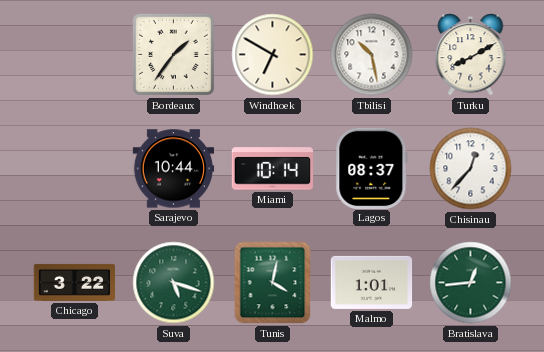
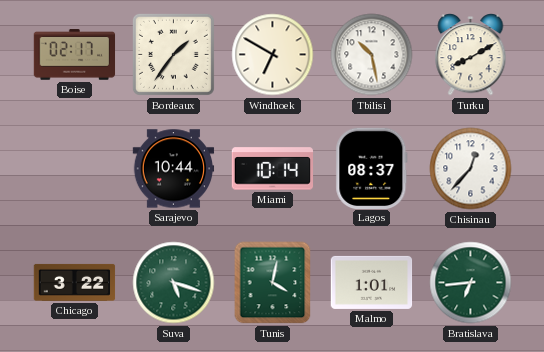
Boise: none -> 02:17 (75, 55)
Bratislava: 12:44 -> 6:44 (471, 283)
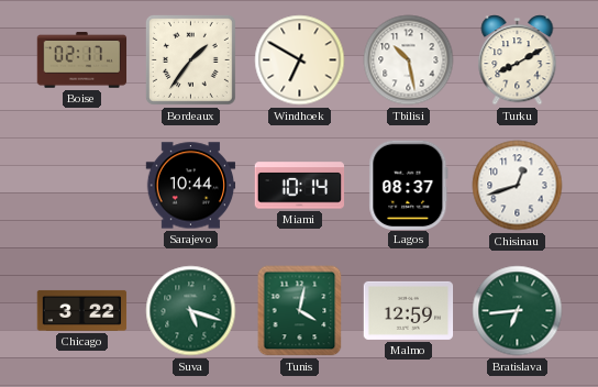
Chisinau: 12:37 -> 12:42 (518, 186)
Malmo: 1:01 -> 12:59 (409, 310)
